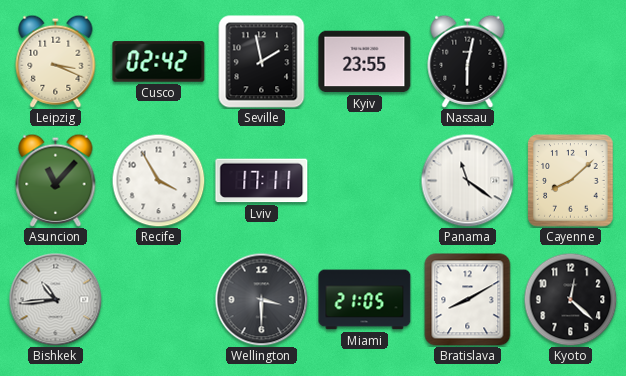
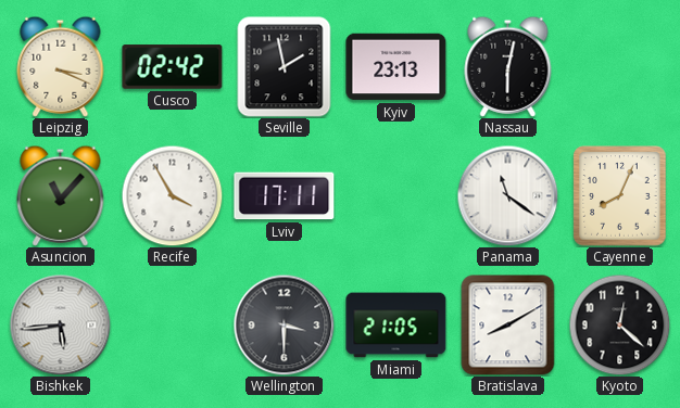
Kyiv: 23:55 -> 23:13 (396, 67)
Cayenne: 8:08 -> 8:04 (620, 196)
Bishkek: 10:44 -> 5:44 (60, 324)
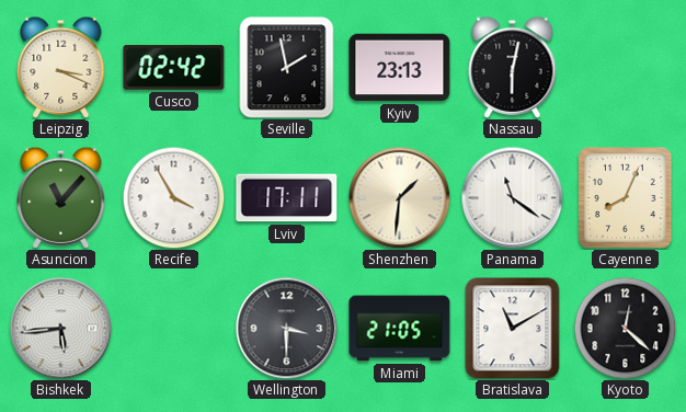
Shenzhen: none -> 1:31 (399, 197)
Bratislava: 8:10 -> 11:10 (513, 329)
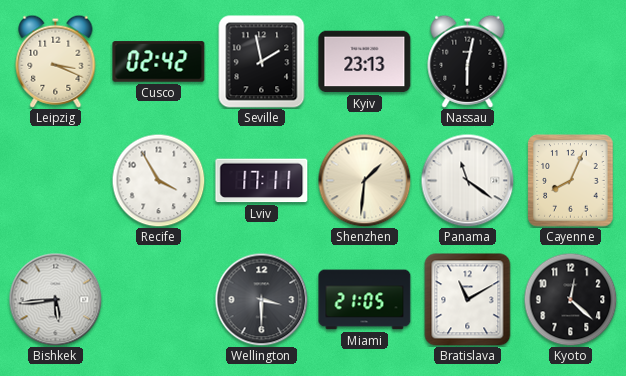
Asuncion: 11:07 -> none (61, 197)
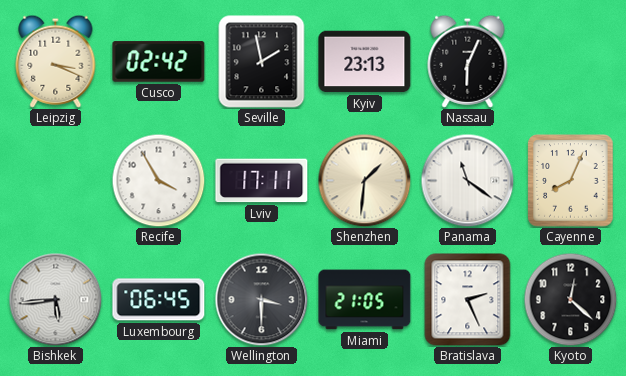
Nassau: 6:02 -> 6:04 (468, 61)
Luxembourg: none -> 06:45 (159, 300)
Bratislava: 11:10 -> 2:26 (468, 300)
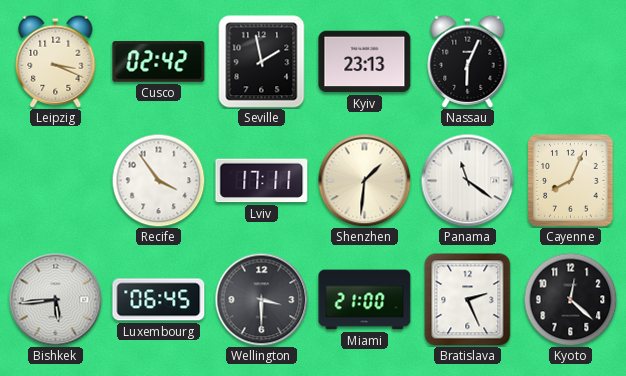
Recife: 3:55 -> 3:54 (158, 180)
Miami: 21:05 -> 21:00 (365, 300)
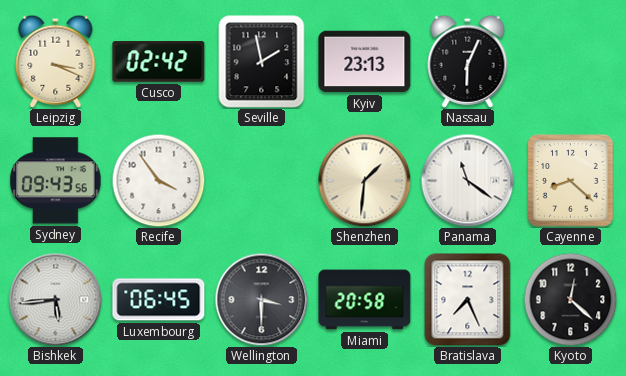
Sydney: none -> 09:43 (56, 181)
Lviv: 17:11 -> none (262, 181)
Cayenne: 8:04 -> 8:22 (571, 181)
Miami: 21:00 -> 20:58 (365, 300)
Bratislava: 2:26 -> 7:26 (468, 300)
